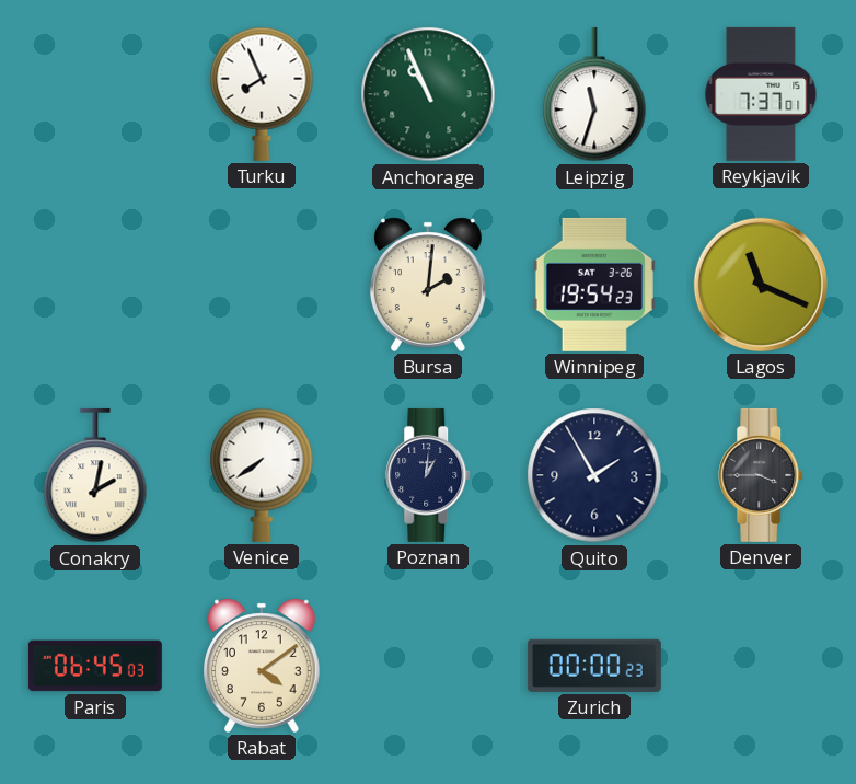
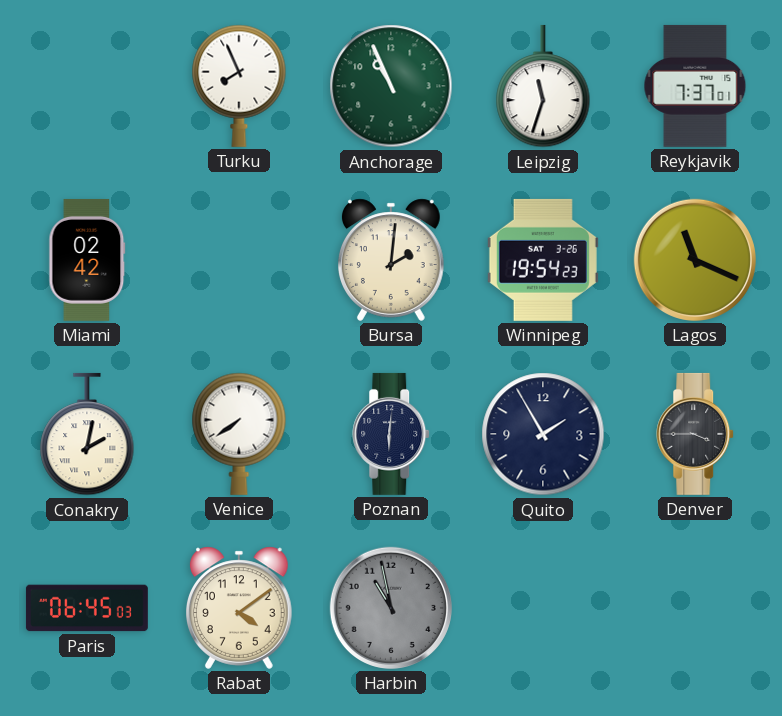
Miami: none -> 02:42 (87, 260)
Poznan: 1:01 -> 6:01 (392, 434)
Harbin: none -> 10:58 (391, 608)
Zurich: 00:00 -> none (594, 666)
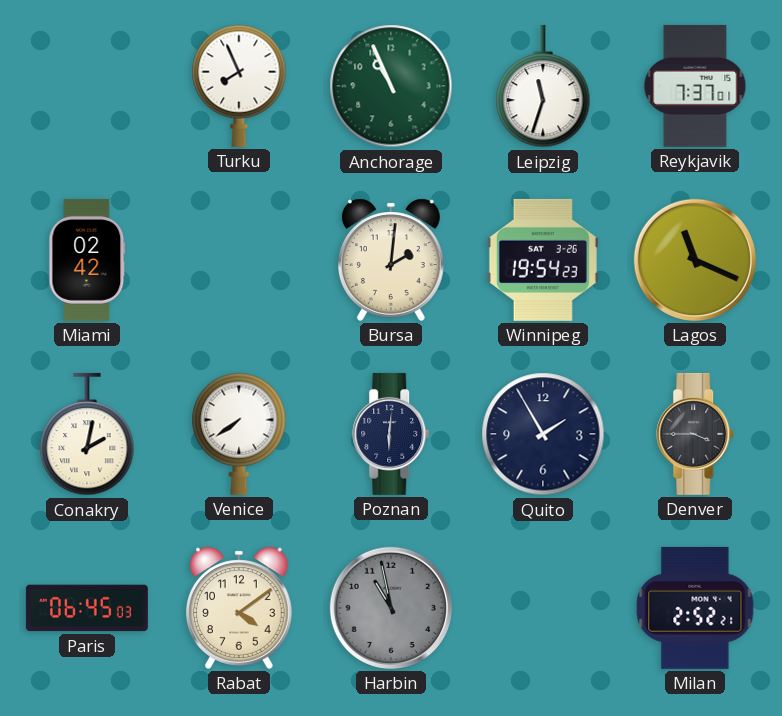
Milan: none -> 2:52 (695, 608)
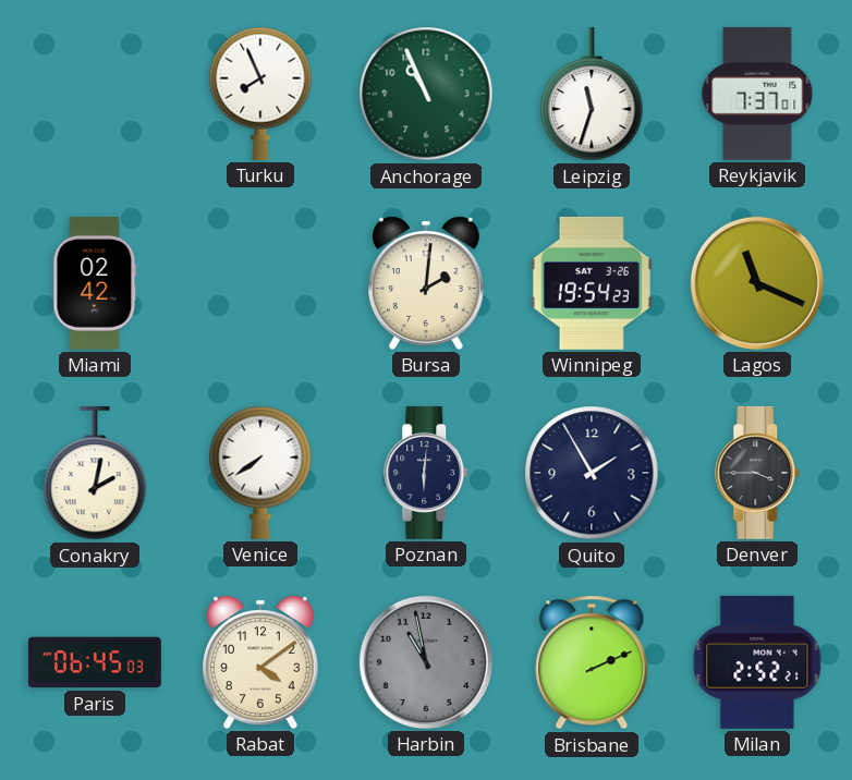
Brisbane: none -> 2:11 (592, 662)
